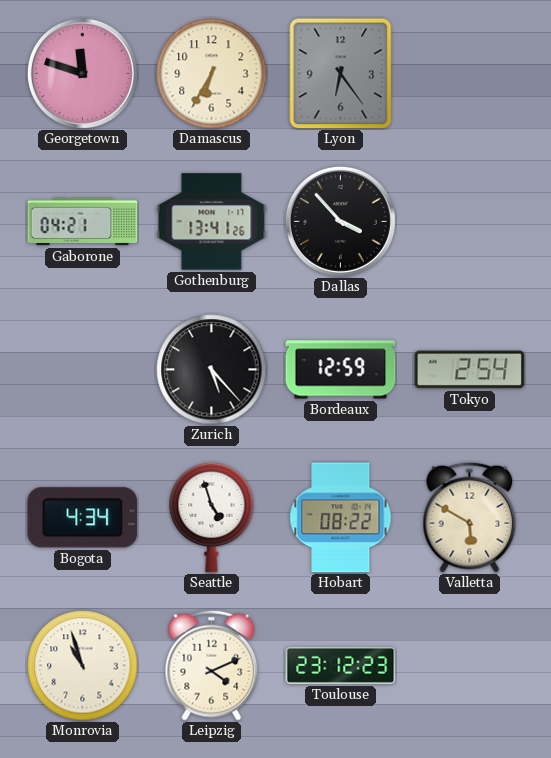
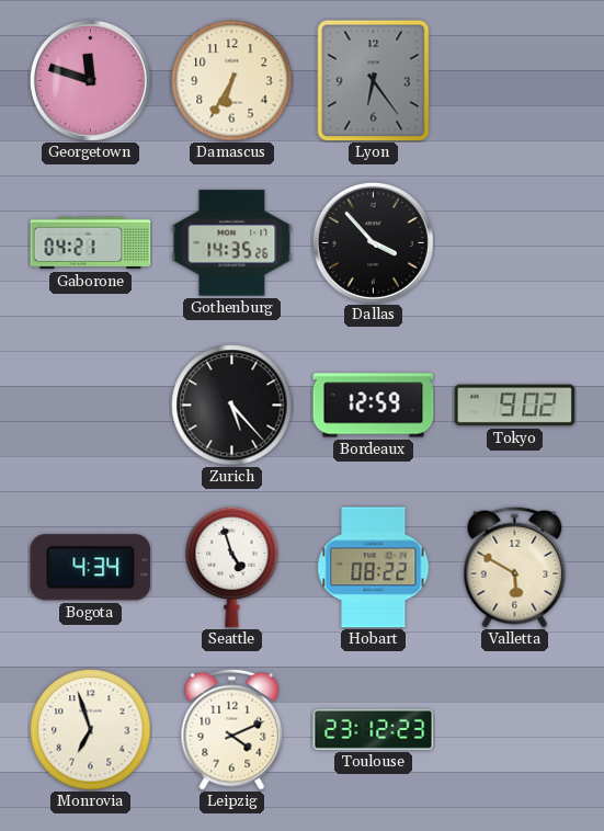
Gothenburg: 13:41 -> 14:35 (232, 243)
Tokyo: 2:54 -> 9:02 (515, 406)
Monrovia: 10:57 -> 6:57 (91, 730)
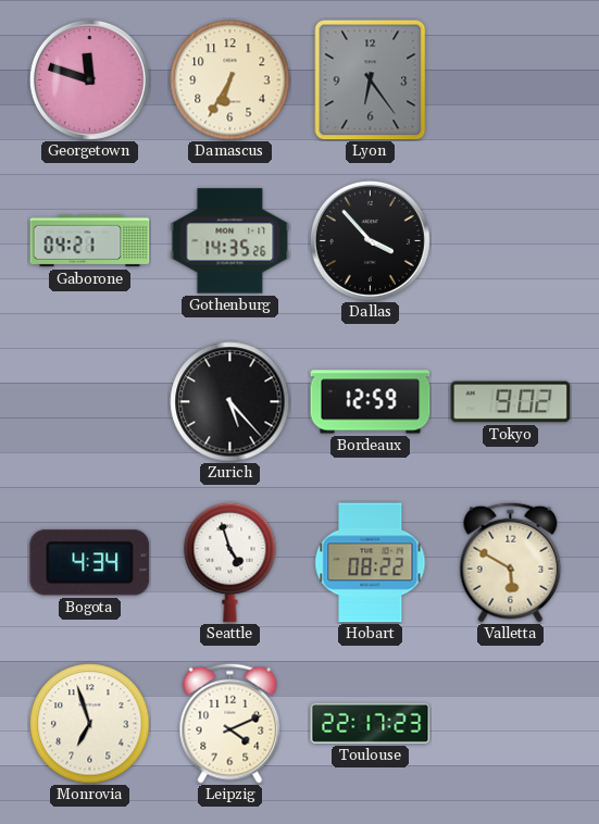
Toulouse: 23:12 -> 22:17 (371, 723)
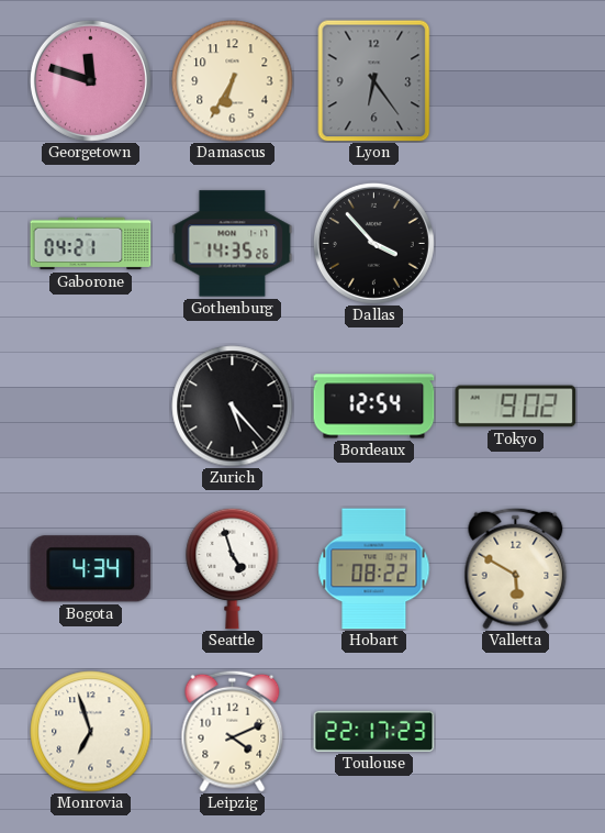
Bordeaux: 12:59 -> 12:54 (374, 407)
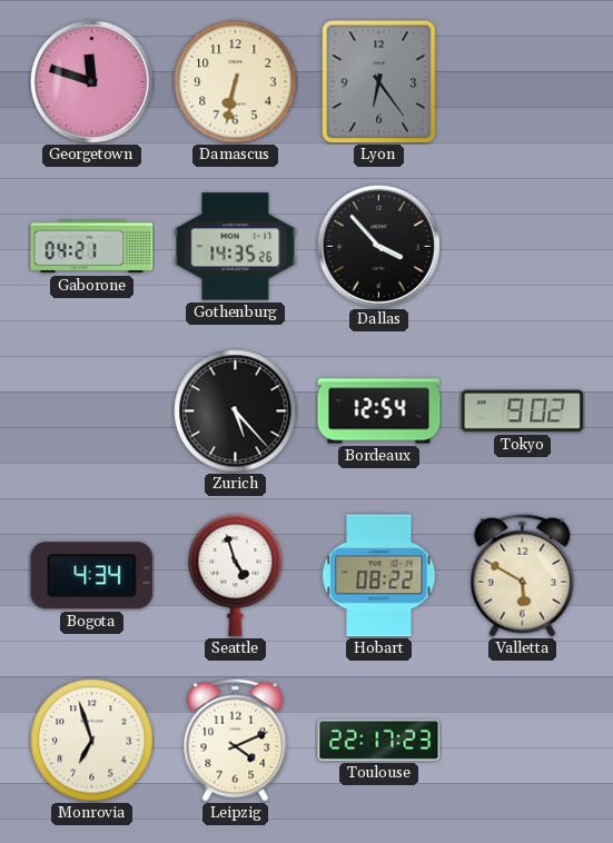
Damascus: 6:35 -> 6:32 (236, 82)
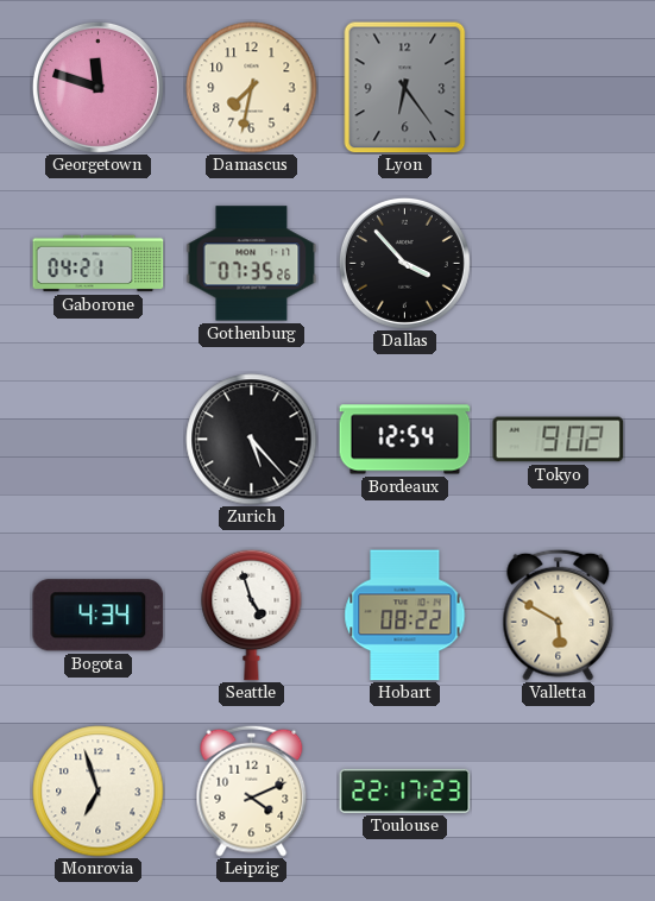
Damascus: 6:32 -> 7:32 (252, 88)
Gothenburg: 14:35 -> 07:35 (252, 264)
